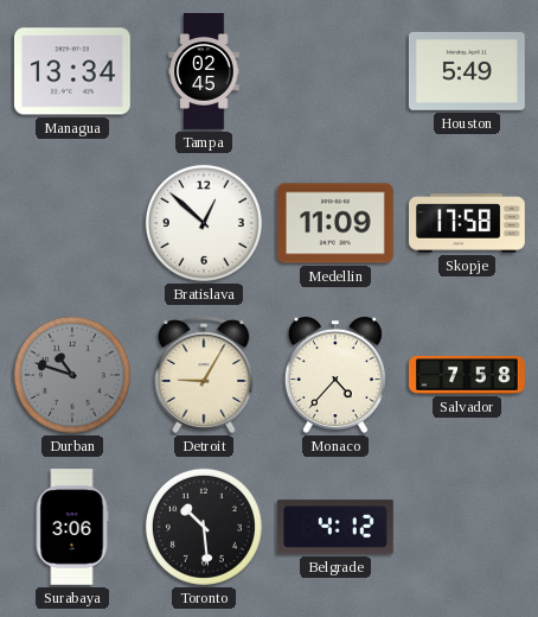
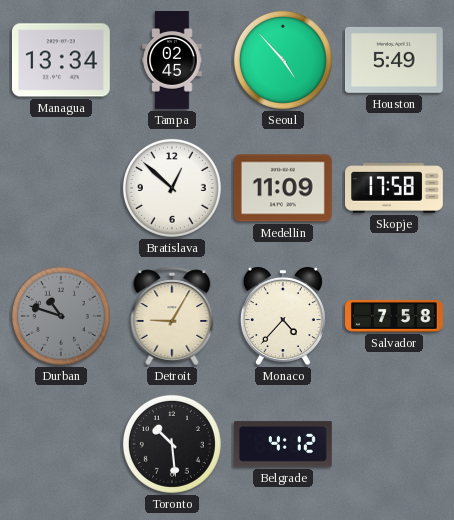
Seoul: none -> 4:53 (283, 60)
Surabaya: 3:06 -> none (72, 528)
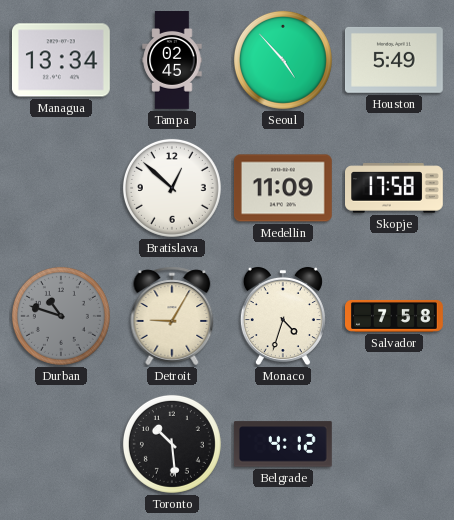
Monaco: 4:37 -> 4:33 (283, 316)
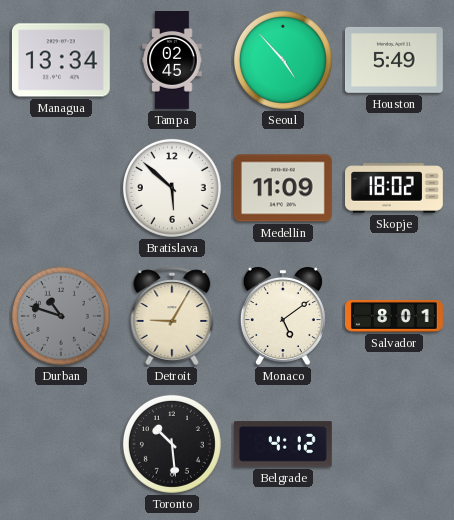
Bratislava: 12:52 -> 5:52 (172, 188)
Skopje: 17:58 -> 18:02 (395, 188)
Monaco: 4:33 -> 5:09 (283, 316)
Salvador: 7:58 -> 8:01 (395, 316)
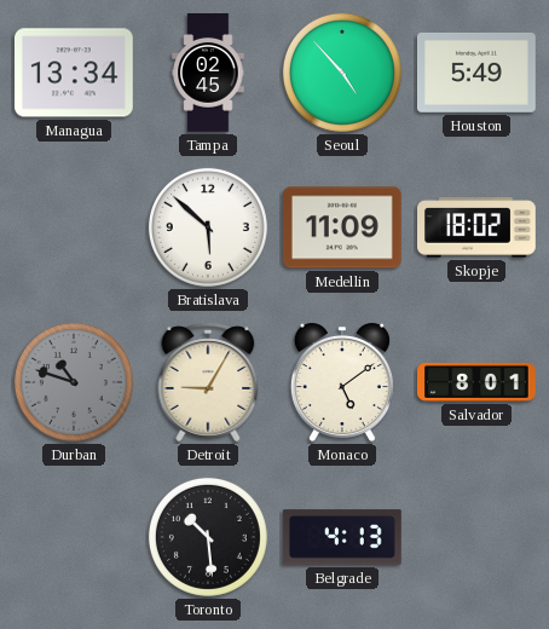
Belgrade: 4:12 -> 4:13 (342, 537)
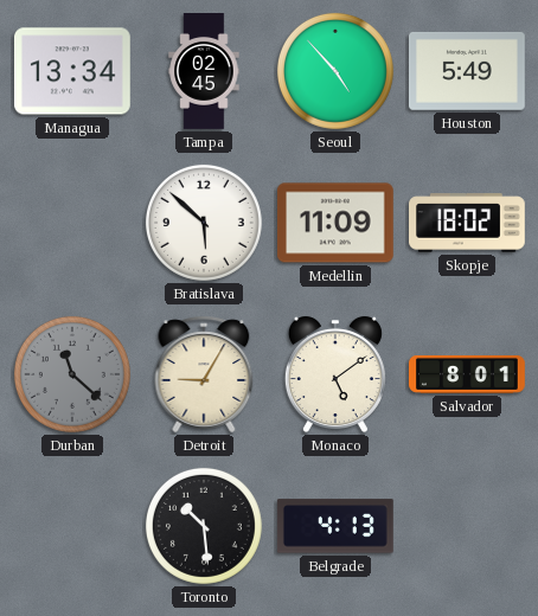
Durban: 10:48 -> 11:22 (72, 374)
